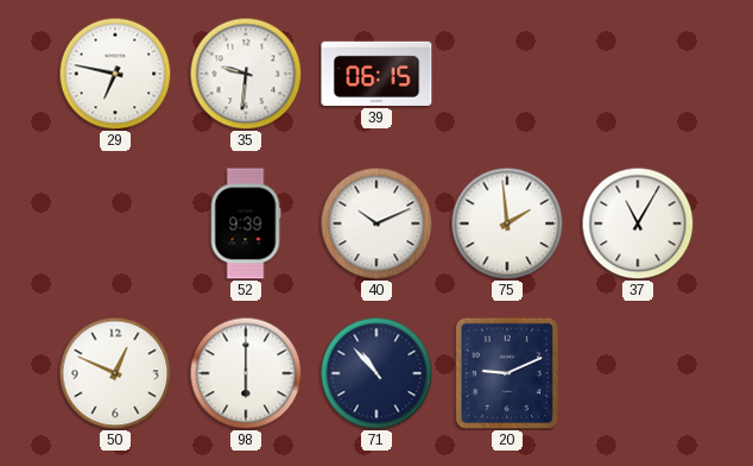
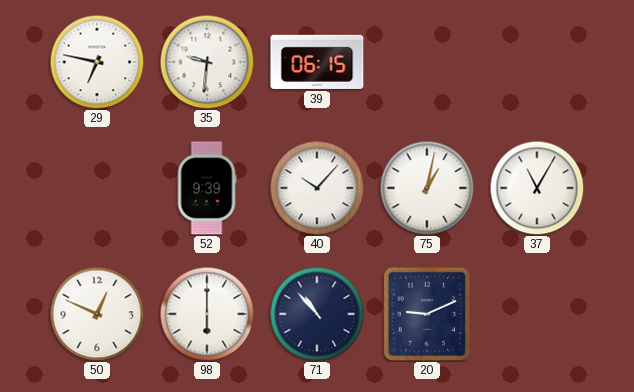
40: 10:11 -> 10:07 (317, 188)
75: 1:59 -> 1:02 (427, 188)
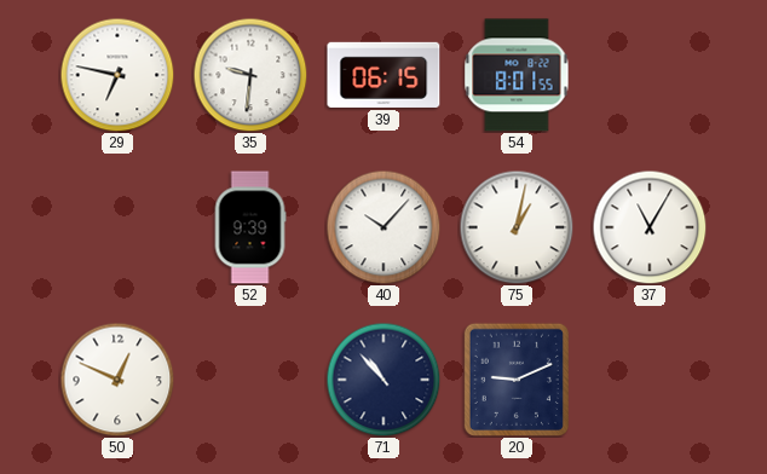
54: none -> 8:01 (517, 75)
98: 6:00 -> none (207, 314)
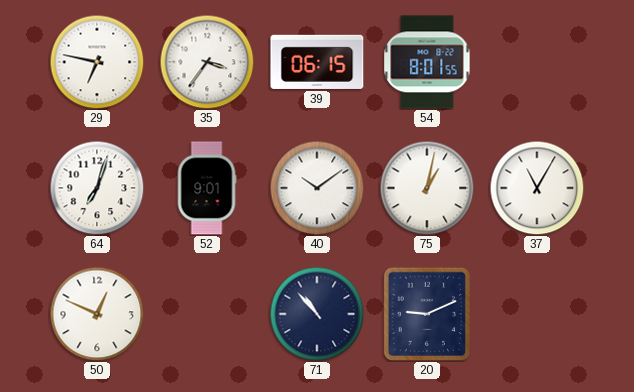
35: 9:31 -> 3:36 (207, 62)
64: none -> 7:03 (97, 188)
52: 9:39 -> 9:01 (207, 188)
40: 10:07 -> 10:09 (317, 188)
